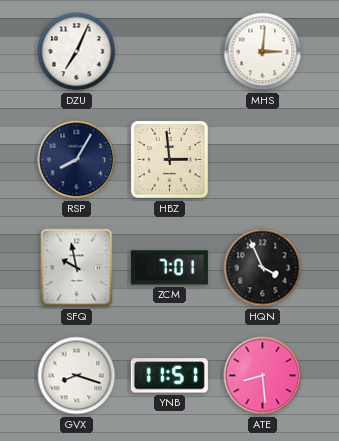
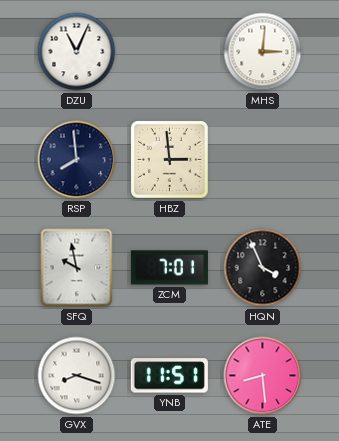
DZU: 7:04 -> 11:04 (77, 52)
RSP: 8:05 -> 7:59 (77, 160)
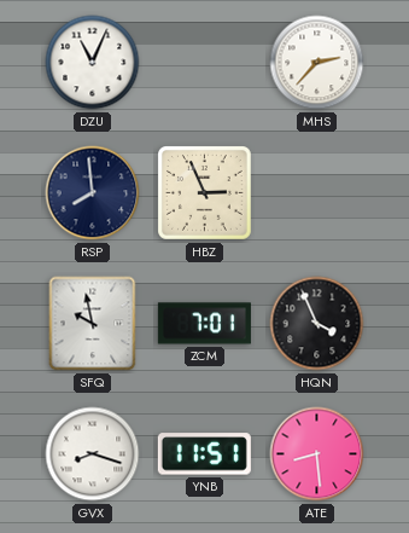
MHS: 3:01 -> 2:37 (317, 63)
HBZ: 2:59 -> 2:56 (205, 193)
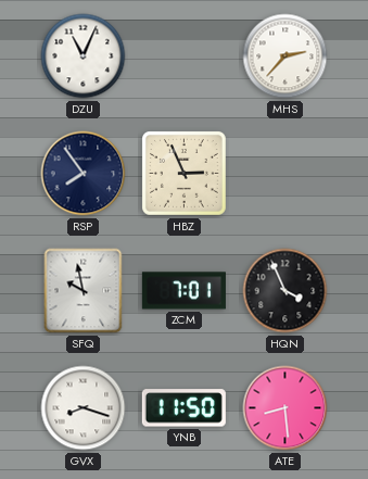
RSP: 7:59 -> 7:54 (84, 174)
YNB: 11:51 -> 11:50 (183, 408)
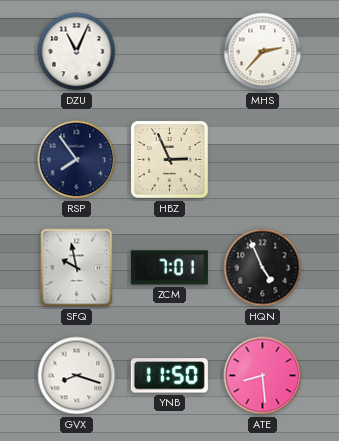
HQN: 3:56 -> 4:56 (263, 268)
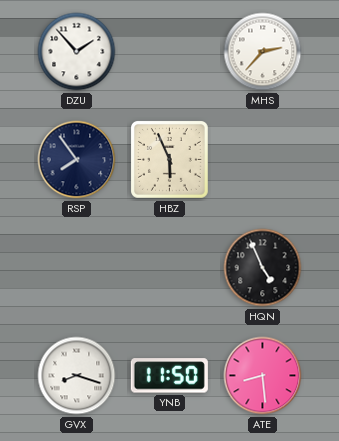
DZU: 11:04 -> 1:53 (77, 52)
HBZ: 2:56 -> 5:56 (170, 160)
SFQ: 9:58 -> none (77, 268)
ZCM: 7:01 -> none (169, 268)
